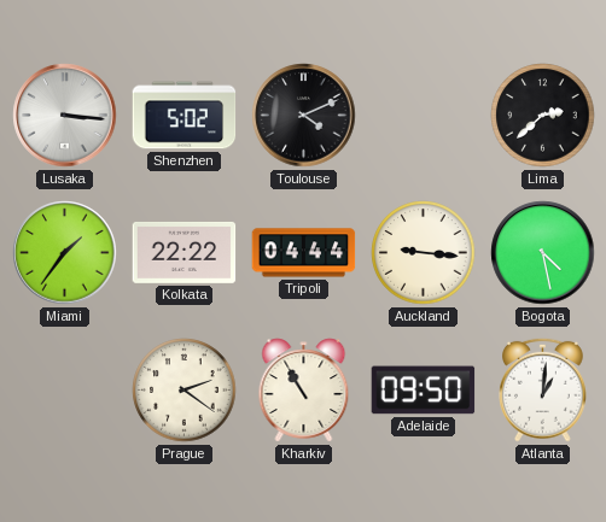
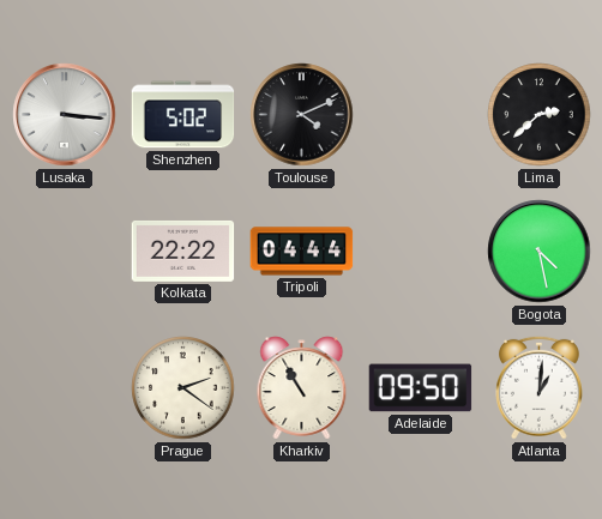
Miami: 1:36 -> none (65, 253)
Auckland: 9:16 -> none (424, 253)
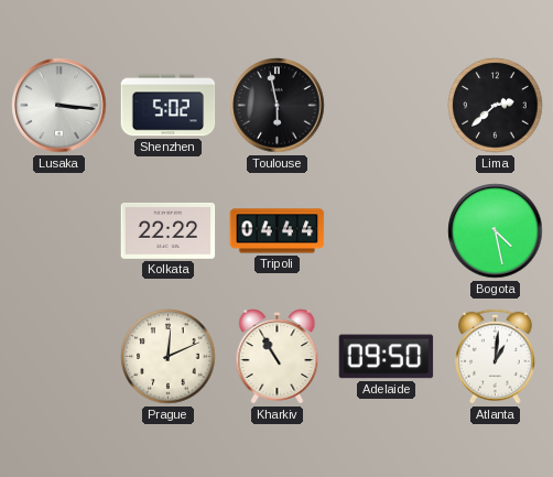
Toulouse: 4:11 -> 5:58 (278, 106)
Prague: 2:21 -> 12:11 (169, 357)
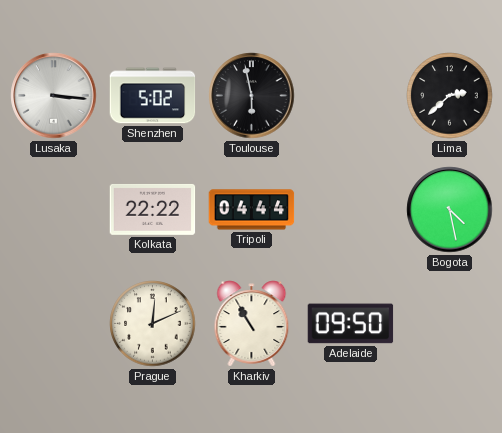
Atlanta: 1:01 -> none (496, 356)
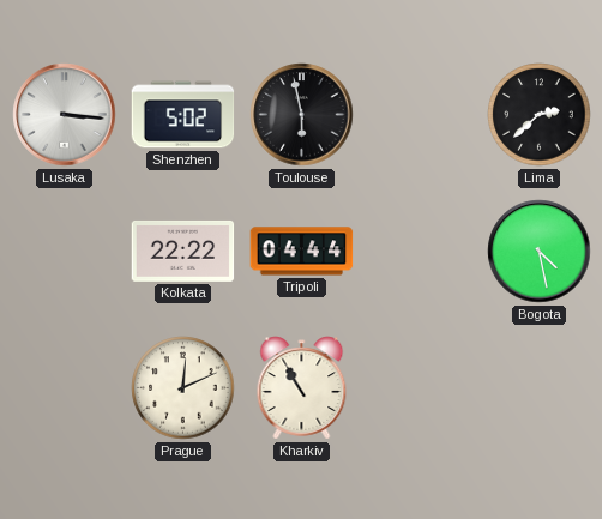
Adelaide: 09:50 -> none (351, 324)
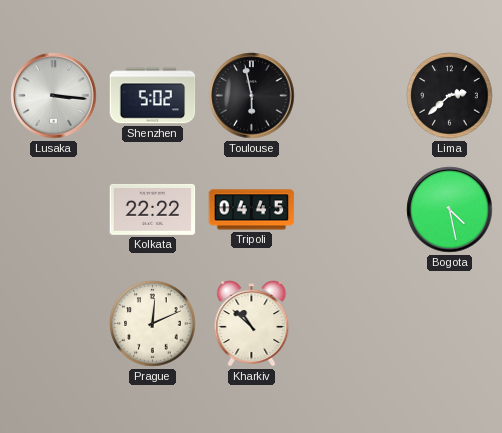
Tripoli: 04:44 -> 04:45 (252, 210)
Kharkiv: 10:55 -> 10:52 (252, 324)
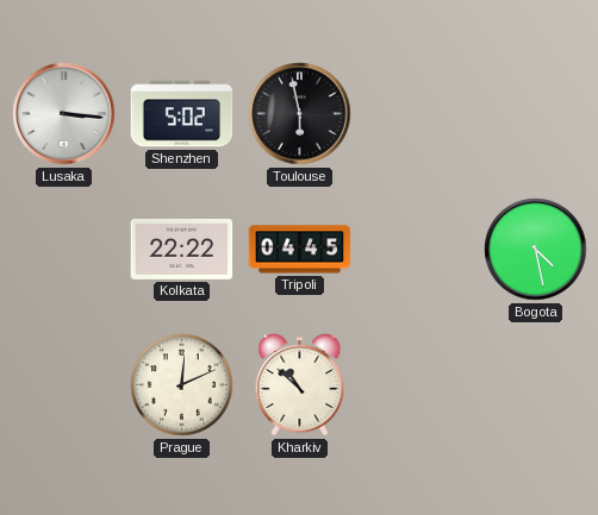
Lima: 2:38 -> none (450, 96)
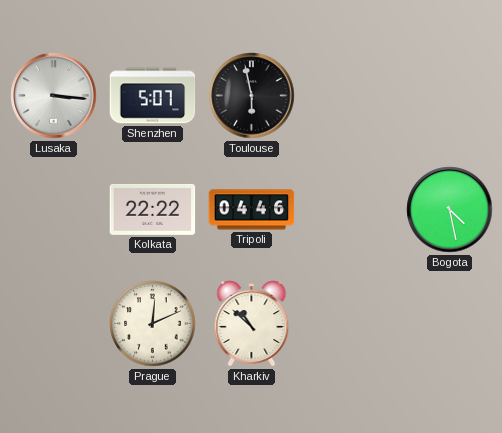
Shenzhen: 5:02 -> 5:07 (153, 96)
Tripoli: 04:45 -> 04:46 (252, 210)
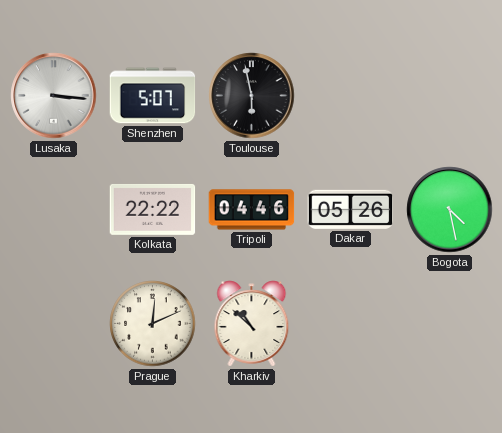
Dakar: none -> 05:26 (351, 209)
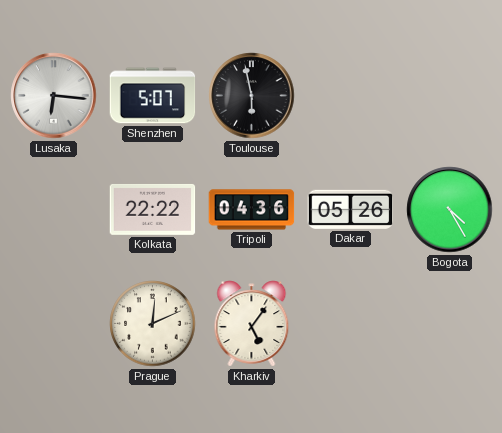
Lusaka: 3:16 -> 6:16 (54, 96)
Tripoli: 04:46 -> 04:36 (252, 210)
Bogota: 4:28 -> 4:25 (450, 210)
Kharkiv: 10:52 -> 5:06 (252, 324)
